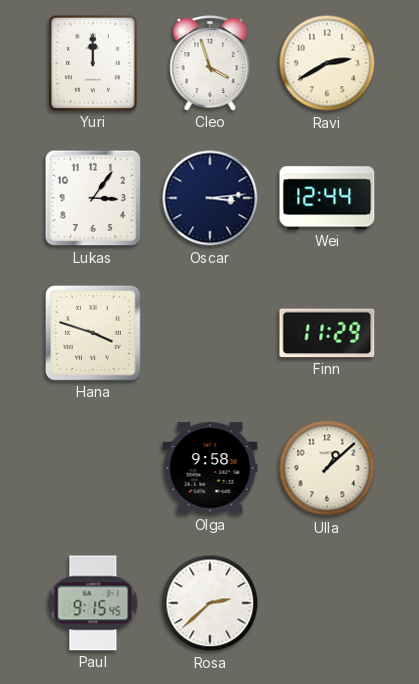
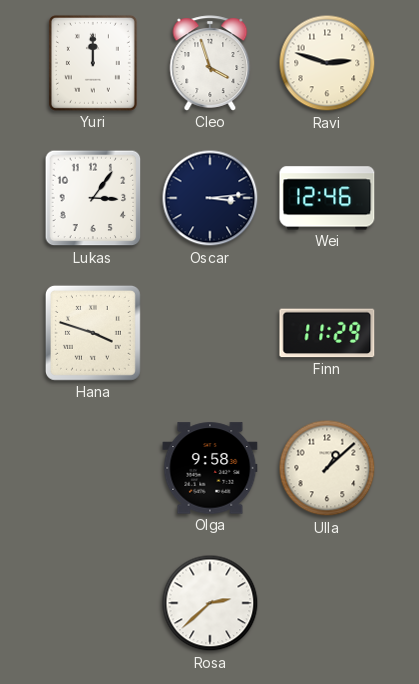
Ravi: 2:40 -> 2:48 (327, 63)
Wei: 12:44 -> 12:46 (327, 198)
Paul: 9:15 -> none (93, 603)
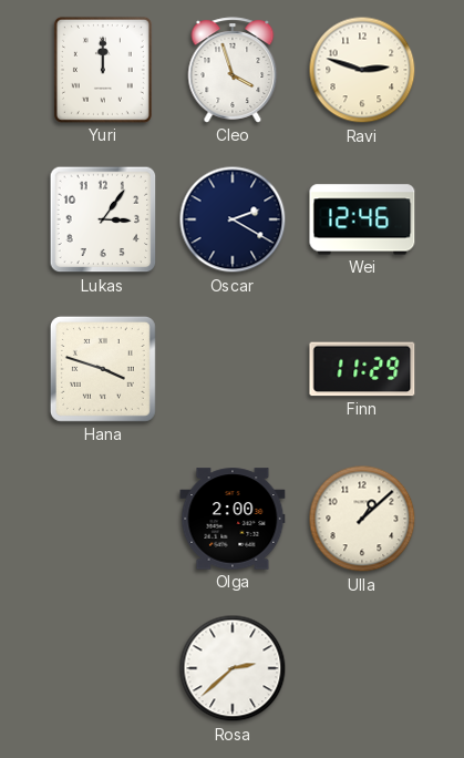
Oscar: 3:14 -> 2:20 (233, 219)
Olga: 9:58 -> 2:00 (233, 519)
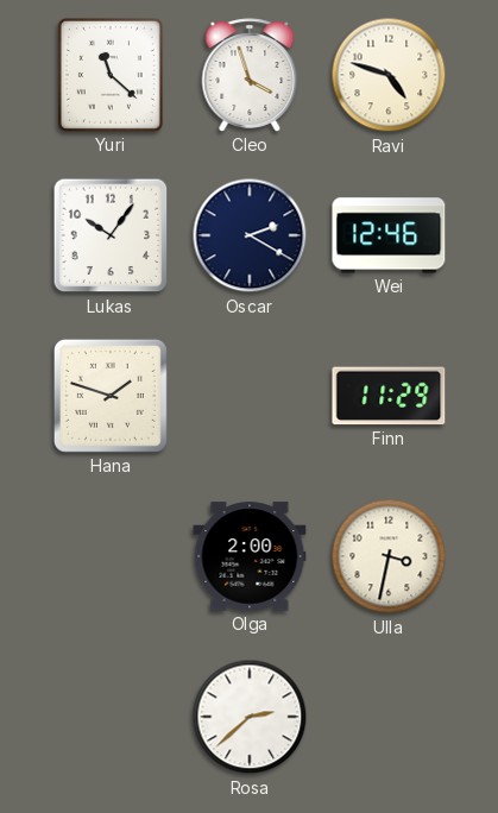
Yuri: 12:00 -> 11:22 (111, 75)
Ravi: 2:48 -> 4:48 (389, 75)
Lukas: 3:06 -> 10:06 (111, 235)
Hana: 3:48 -> 1:48 (111, 396)
Ulla: 1:08 -> 3:32 (389, 556)
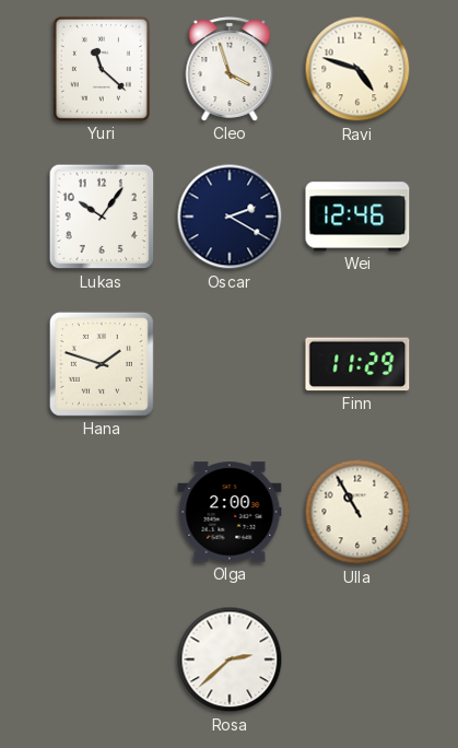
Ulla: 3:32 -> 10:55 (357, 512)
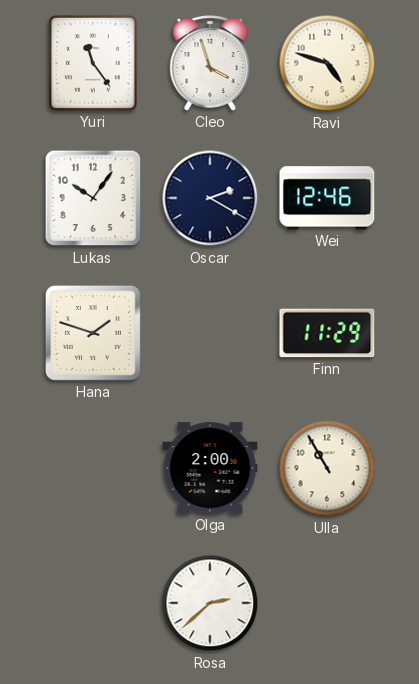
Yuri: 11:22 -> 11:24 (93, 63)
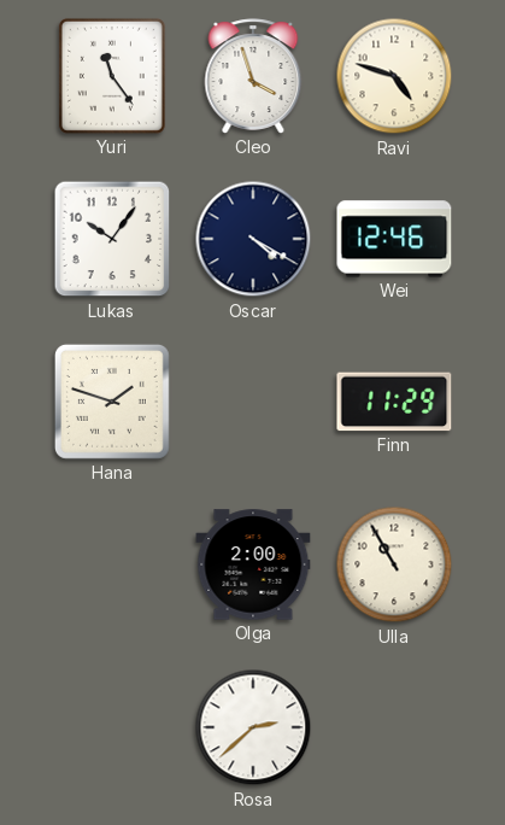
Oscar: 2:20 -> 4:20 (253, 239)
